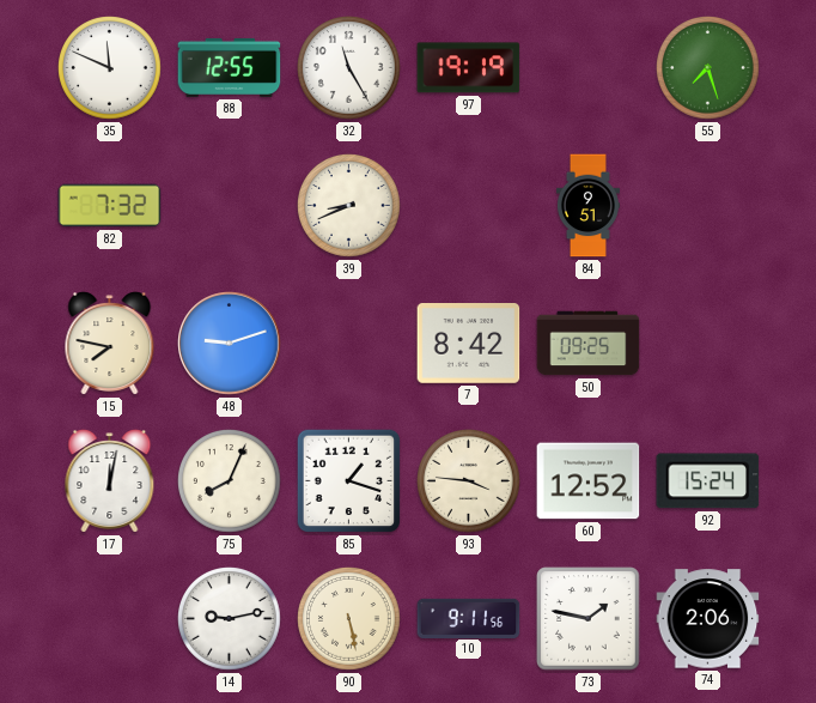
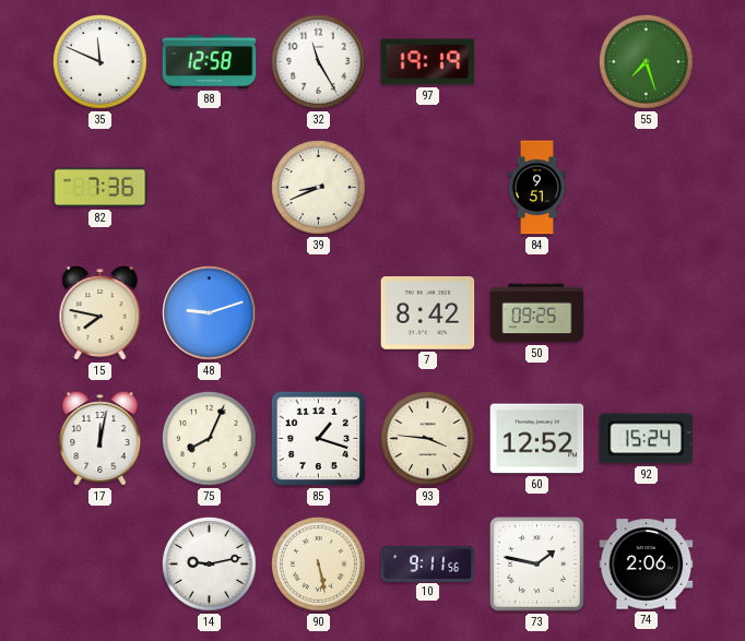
88: 12:55 -> 12:58 (210, 61)
82: 7:32 -> 7:36 (100, 188)
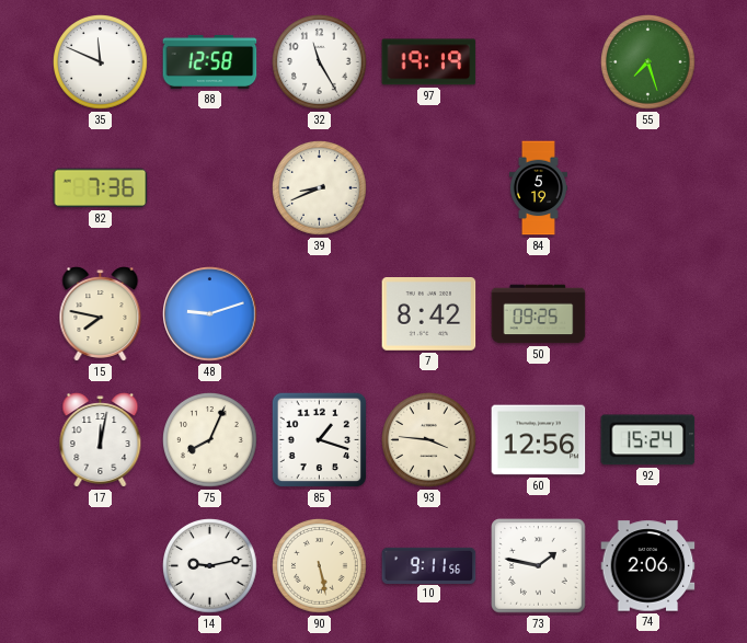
84: 9:51 -> 5:19 (538, 188)
60: 12:52 -> 12:56 (539, 440)
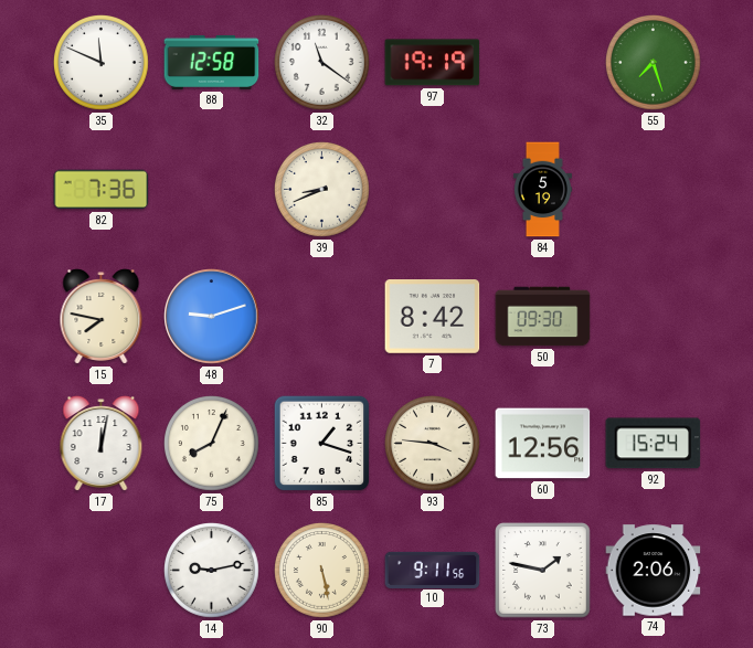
32: 11:25 -> 11:21 (322, 63)
50: 09:25 -> 09:30 (543, 317)
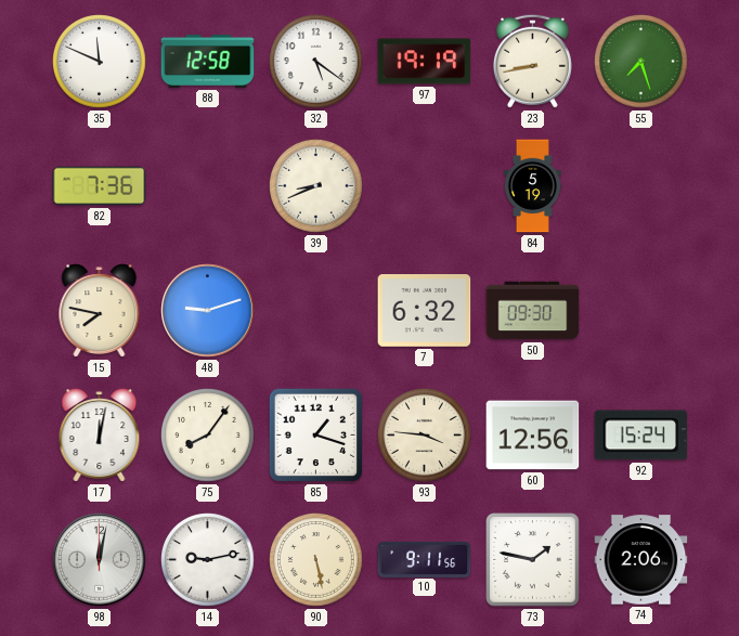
32: 11:21 -> 5:21 (316, 62)
23: none -> 8:43 (532, 61)
7: 8:42 -> 6:32 (425, 311)
75: 8:04 -> 8:06 (208, 436)
98: none -> 12:02 (100, 560)
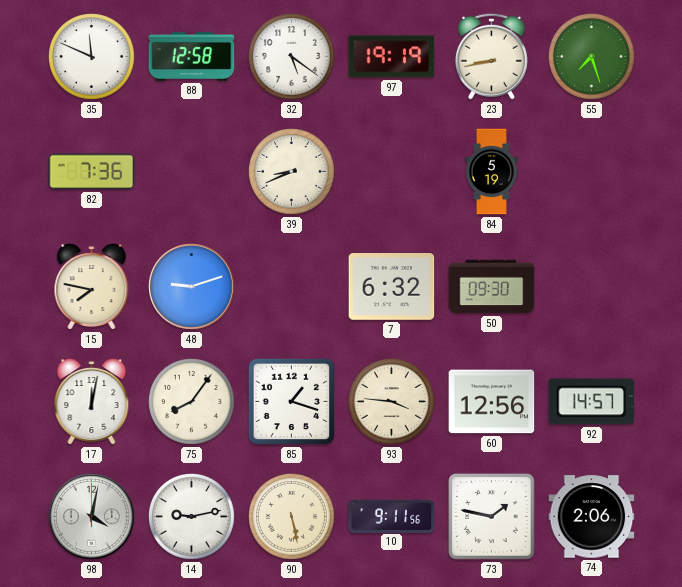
92: 15:24 -> 14:57 (592, 402)
98: 12:02 -> 4:02 (92, 517)
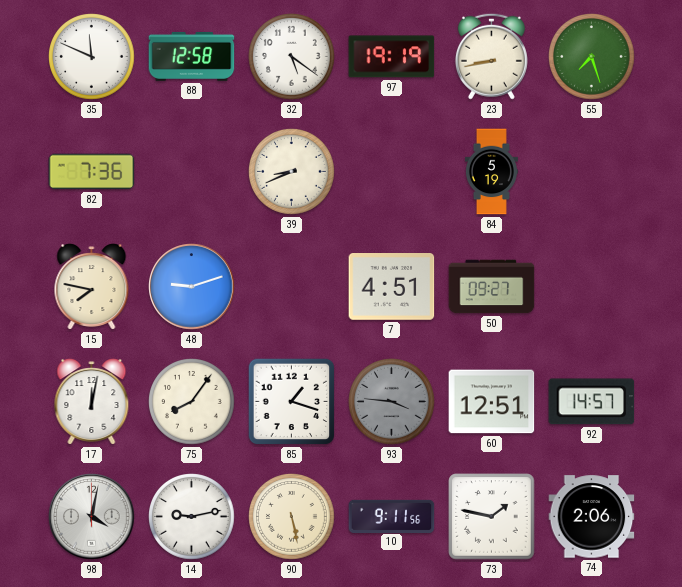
7: 6:32 -> 4:51 (392, 287)
50: 09:30 -> 09:27 (492, 287)
93 dial: cream -> grey (392, 402)
60: 12:56 -> 12:51 (492, 402)
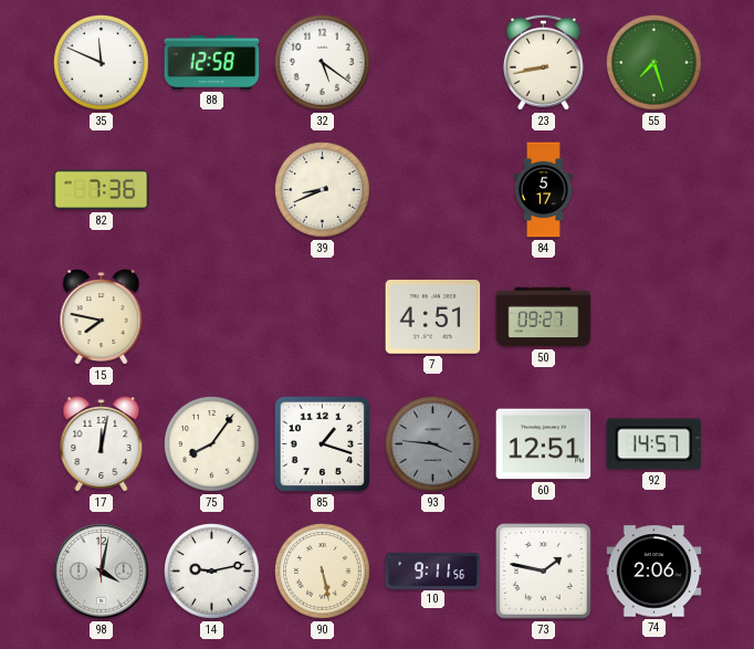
97: 19:19 -> none (392, 57)
84: 5:19 -> 5:17 (543, 190)
48: 9:12 -> none (192, 287)
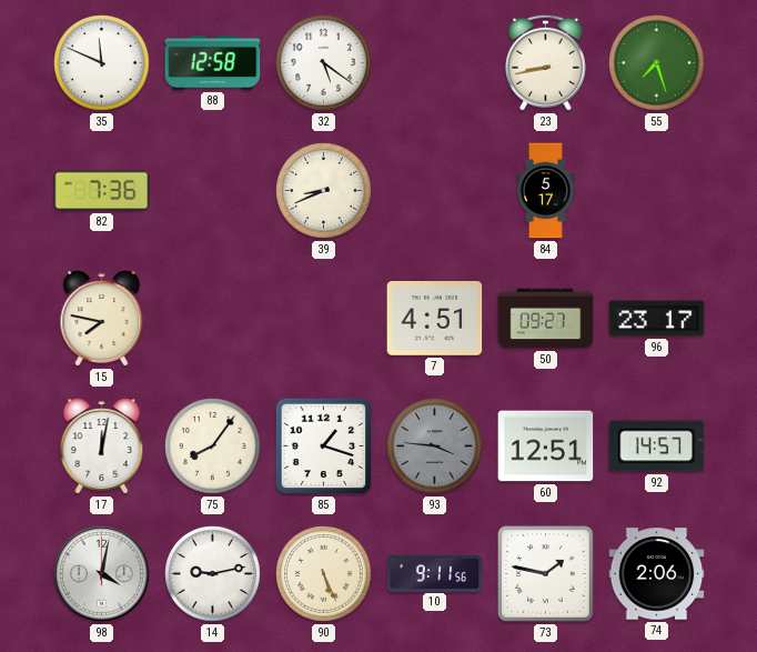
96: none -> 23:17 (657, 319)
90: 5:28 -> 5:26 (324, 574)
